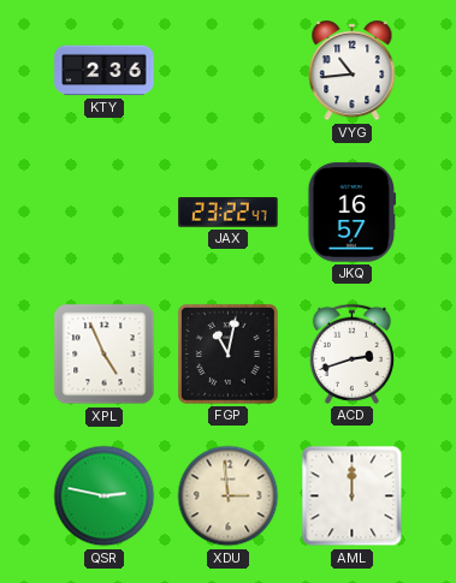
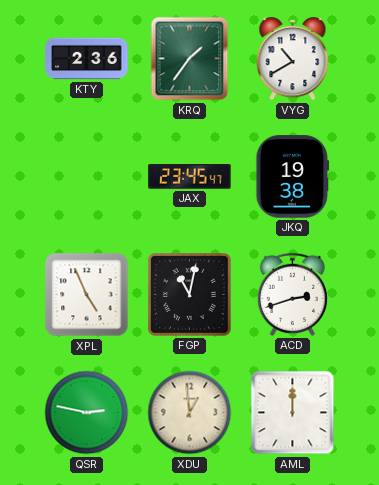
KRQ: none -> 1:36 (190, 59)
VYG: 10:44 -> 10:40 (293, 59)
JAX: 23:22 -> 23:45 (190, 177)
JKQ: 16:57 -> 19:38 (293, 177)
XDU: 2:59 -> 12:59 (190, 413)
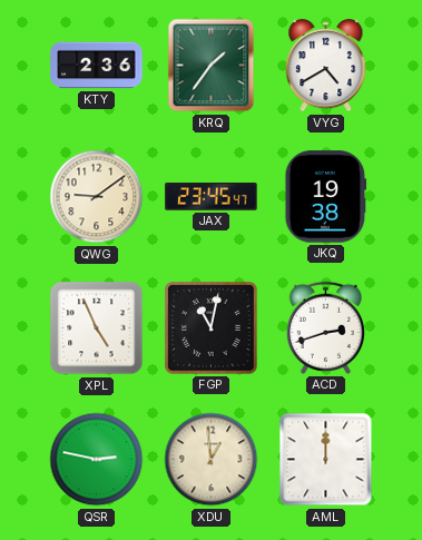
VYG: 10:40 -> 4:40 (326, 66)
QWG: none -> 9:09 (97, 197)
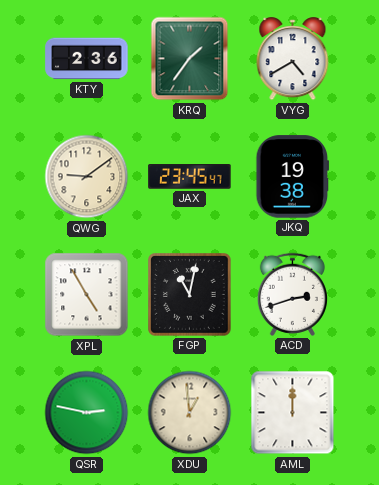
XPL: 4:56 -> 4:55 (87, 295)
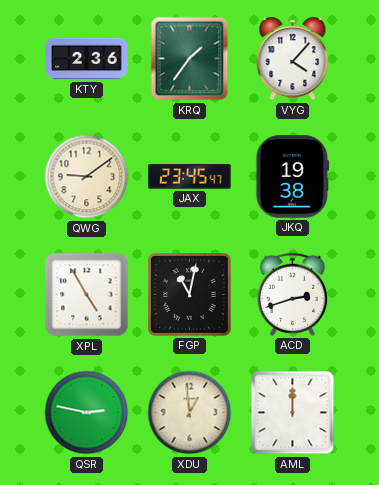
VYG: 4:40 -> 4:07 (293, 59)
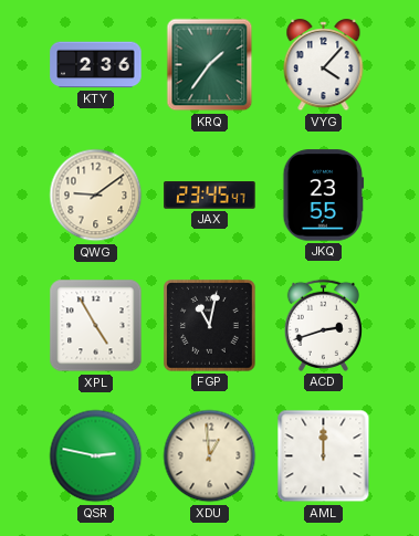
JKQ: 19:38 -> 23:55 (324, 196)
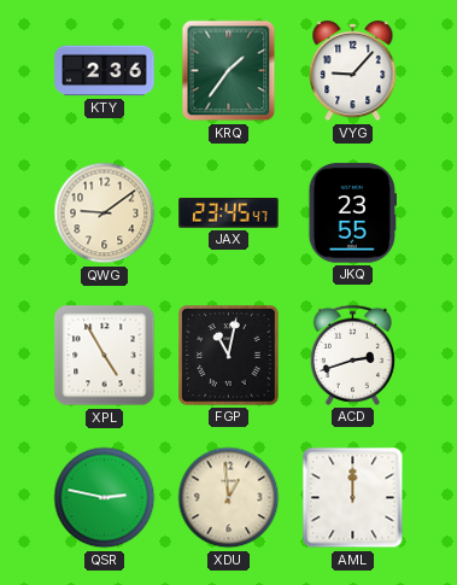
VYG: 4:07 -> 9:07 (353, 71)
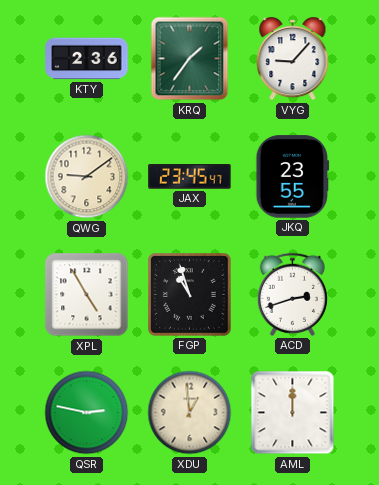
FGP: 11:02 -> 10:57 (190, 295)
